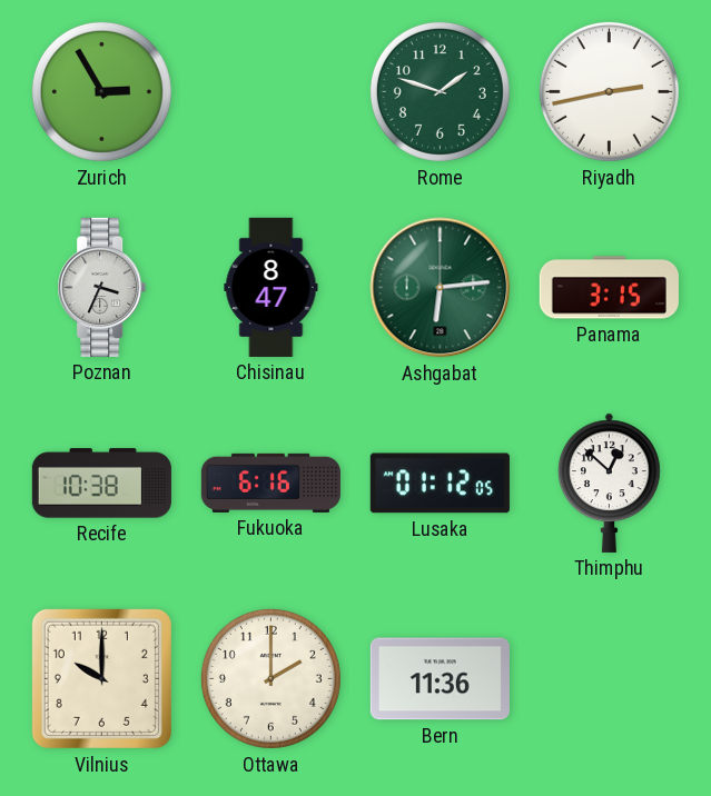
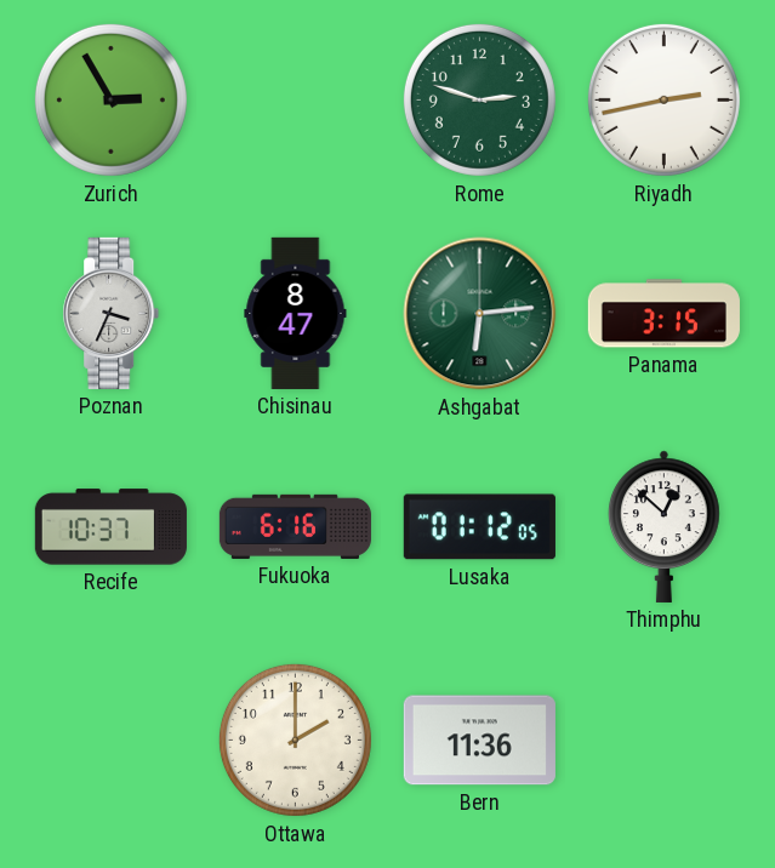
Rome: 1:48 -> 2:48 (479, 99)
Recife: 10:38 -> 10:37 (110, 527)
Vilnius: 10:00 -> none (101, 678)
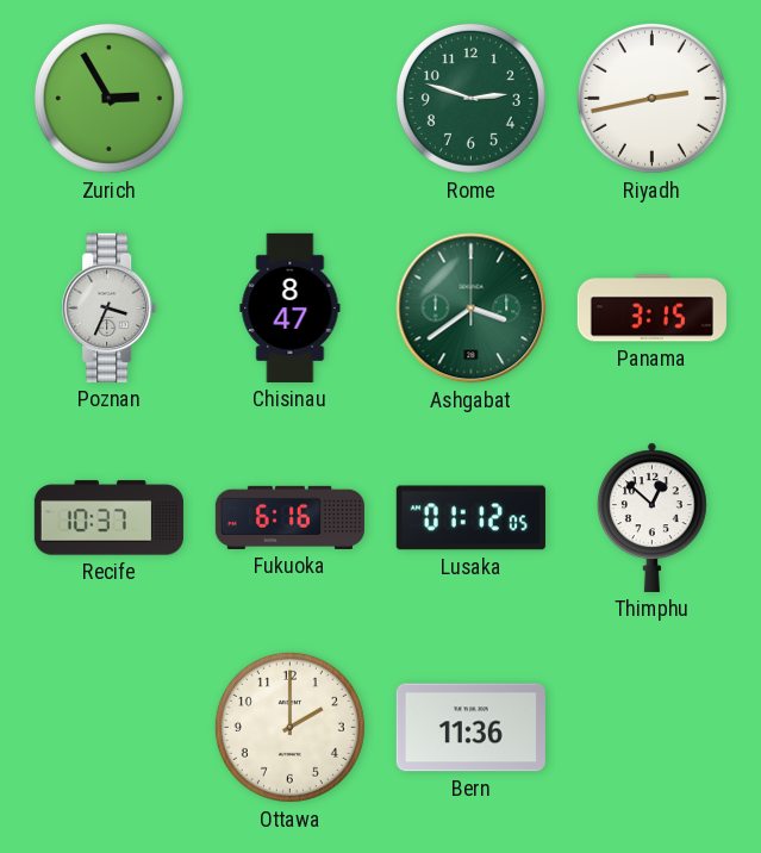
Ashgabat: 6:14 -> 3:39 (472, 309)
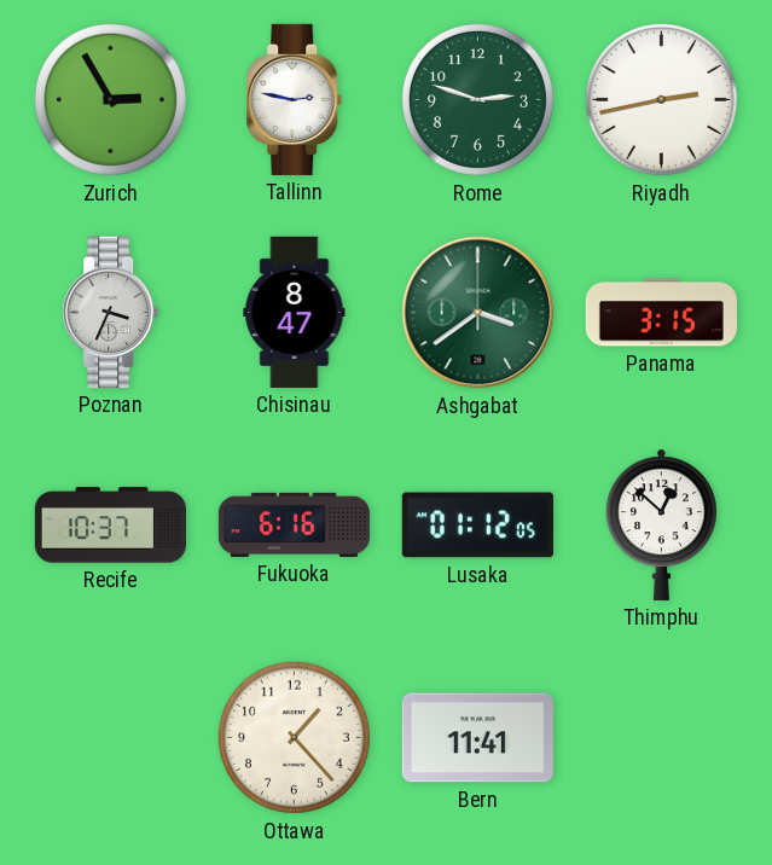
Tallinn: none -> 2:47 (295, 99)
Ottawa: 2:00 -> 1:23 (294, 737)
Bern: 11:36 -> 11:41 (477, 738)
